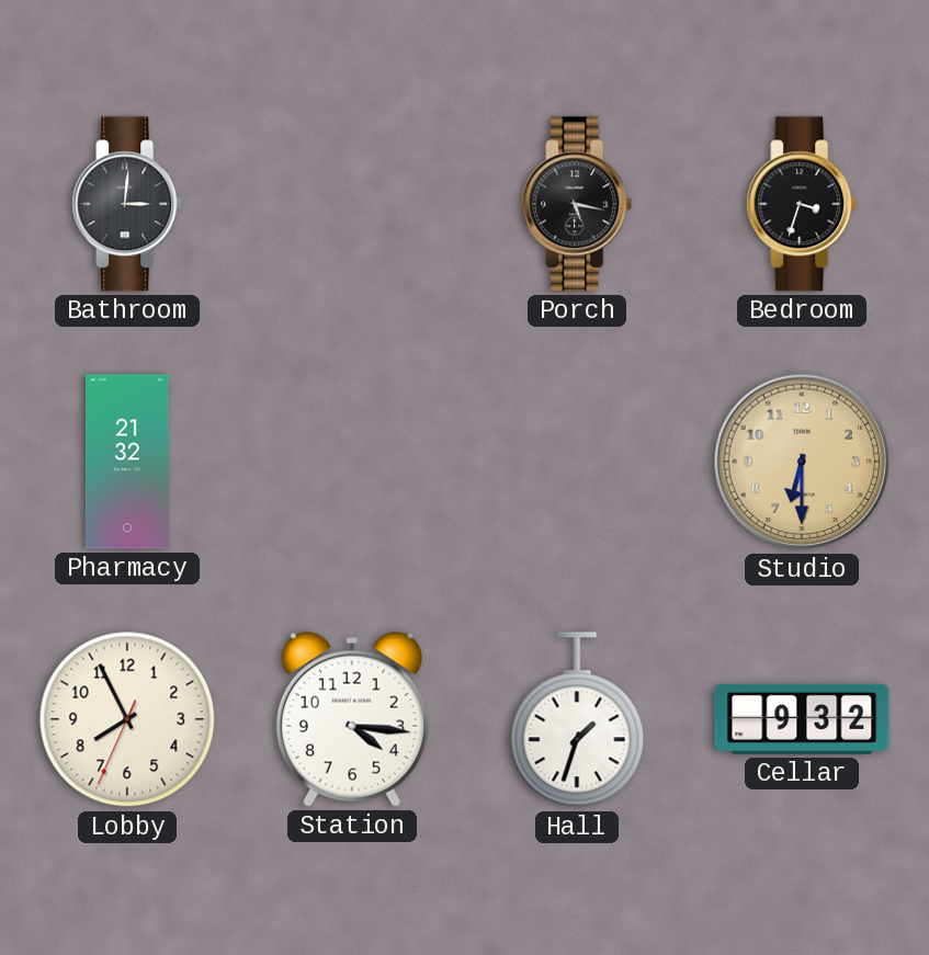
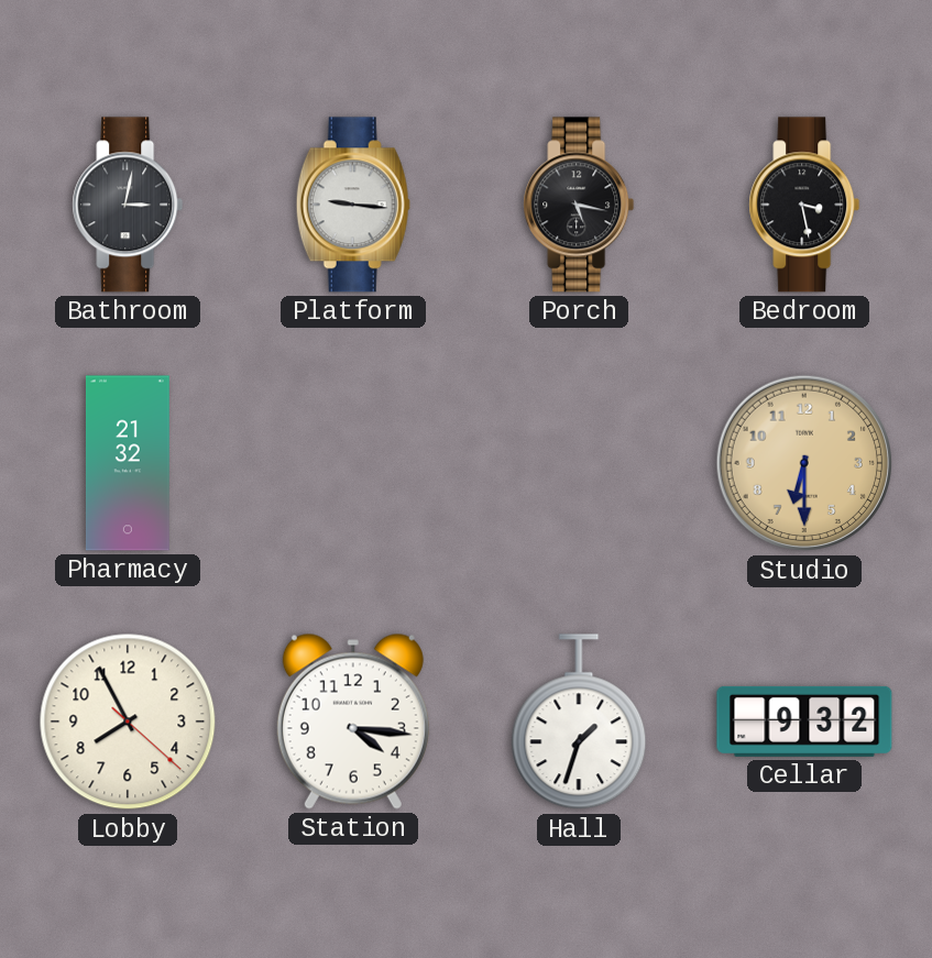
Bathroom: 3:01 -> 3:02 (128, 205)
Platform: none -> 9:16 (353, 205)
Bedroom: 3:33 -> 3:28 (804, 205)
Lobby: 7:55:34 -> 7:55:22 (128, 722)
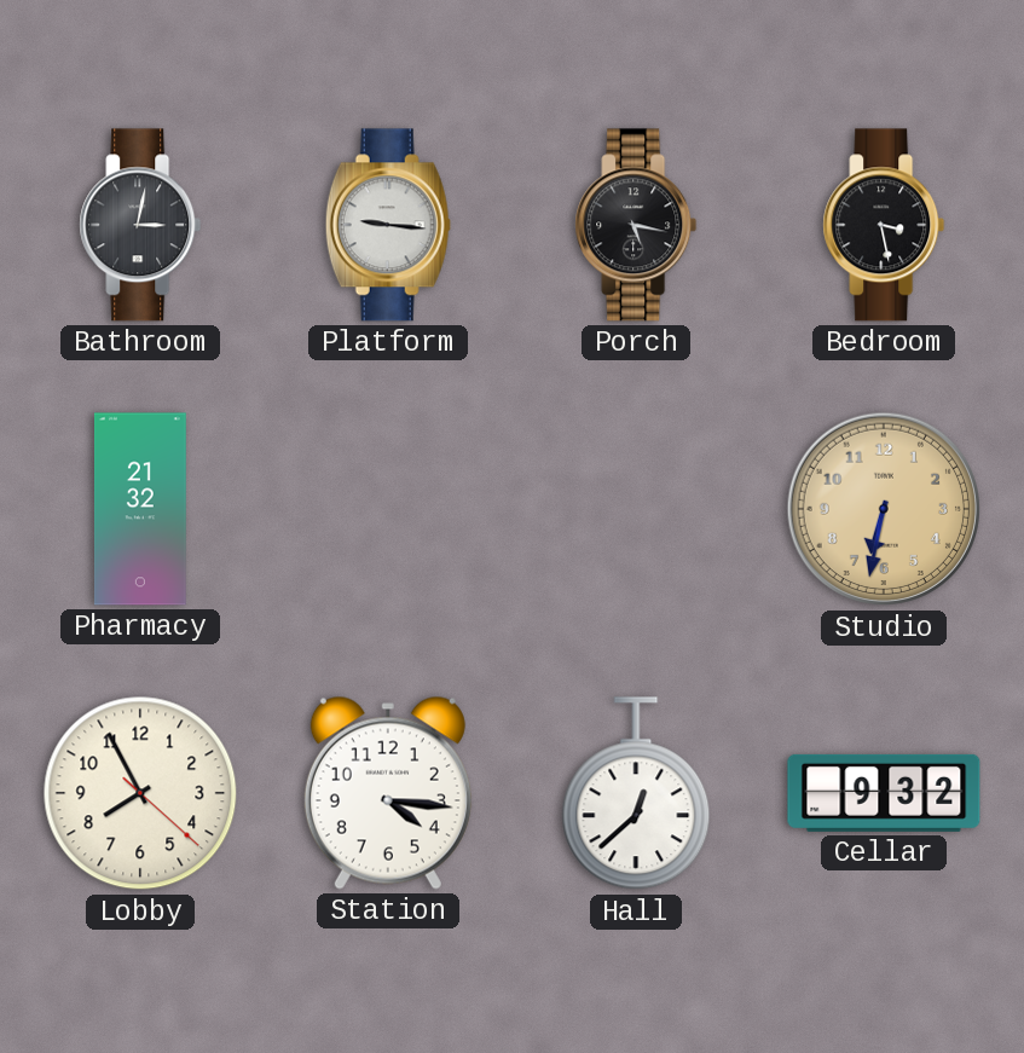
Studio: 6:30 -> 6:32 (884, 509)
Hall: 1:33 -> 12:38 (636, 794)
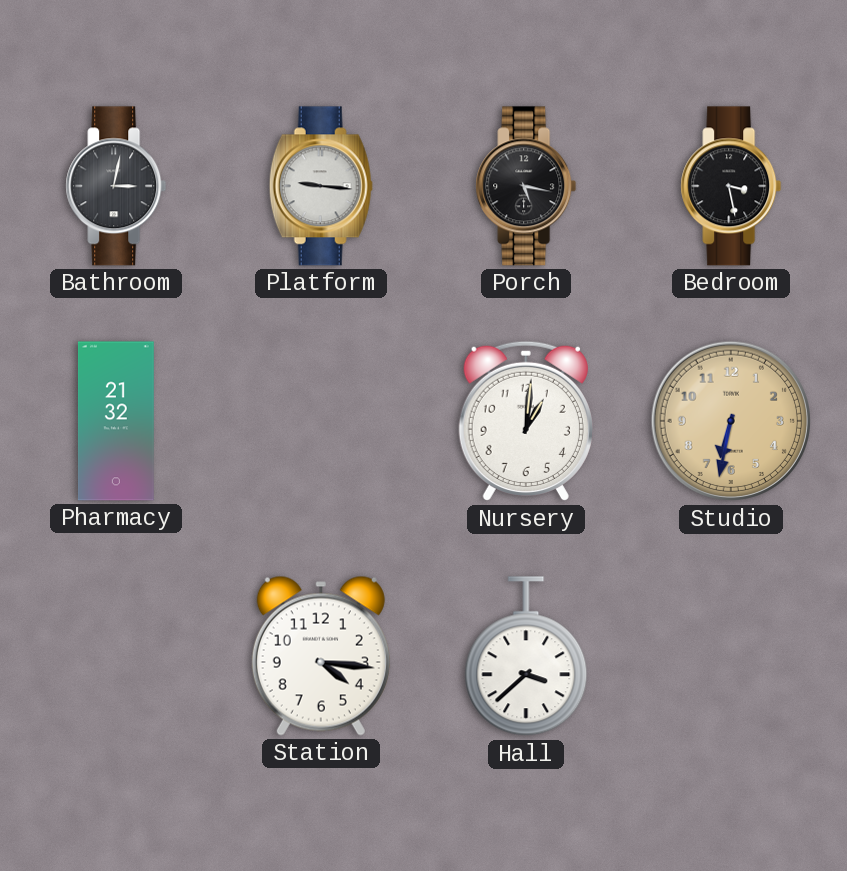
Nursery: none -> 1:01 (526, 421)
Lobby: 7:55 -> none (140, 793)
Hall: 12:38 -> 3:38 (526, 657)
Cellar: 9:32 -> none (884, 793)
